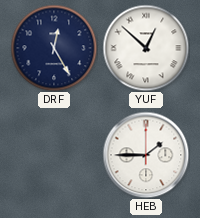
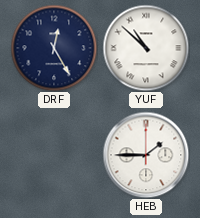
YUF: 12:52 -> 10:52 (146, 48)
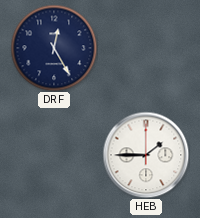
YUF: 10:52 -> none (146, 48)
